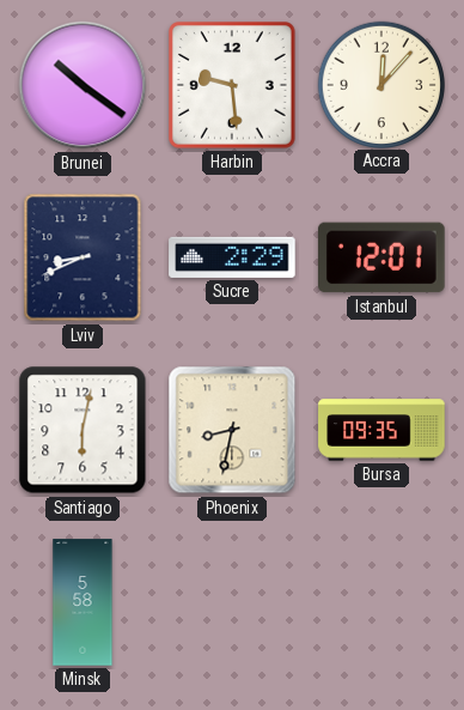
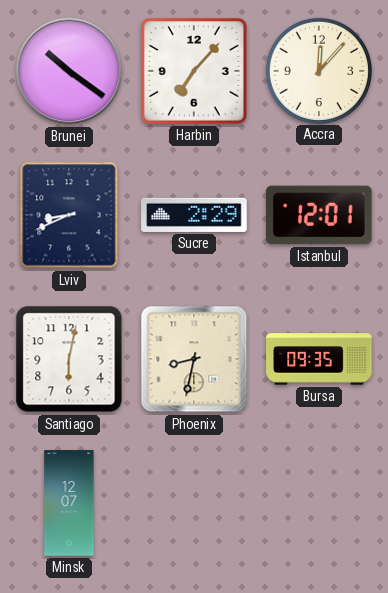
Harbin: 9:29 -> 7:07 (195, 72)
Minsk: 5:58 -> 12:07 (69, 503)
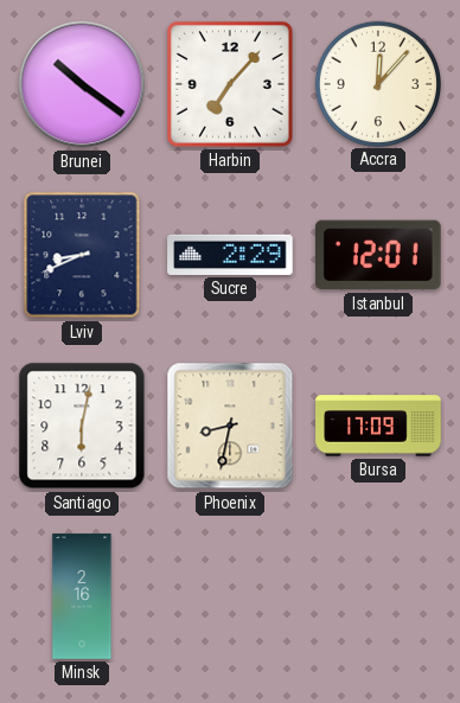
Bursa: 09:35 -> 17:09 (378, 426)
Minsk: 12:07 -> 2:16 (82, 596)
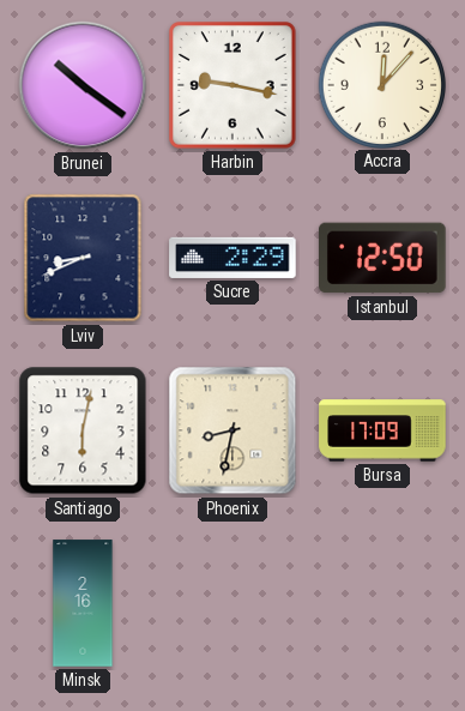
Harbin: 7:07 -> 9:17 (234, 86)
Istanbul: 12:01 -> 12:50 (384, 258)
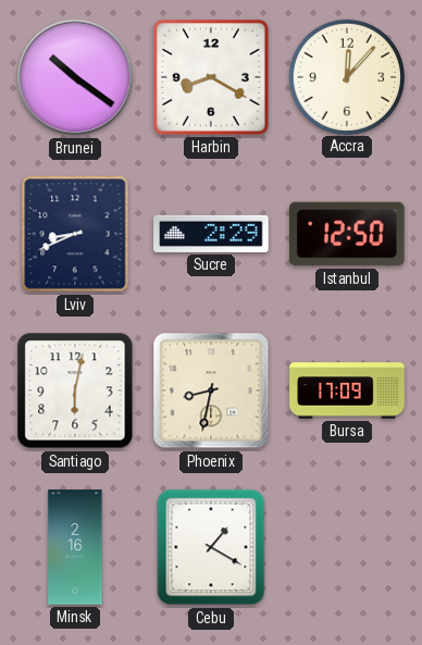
Harbin: 9:17 -> 8:20 (212, 78)
Cebu: none -> 1:20 (211, 547)
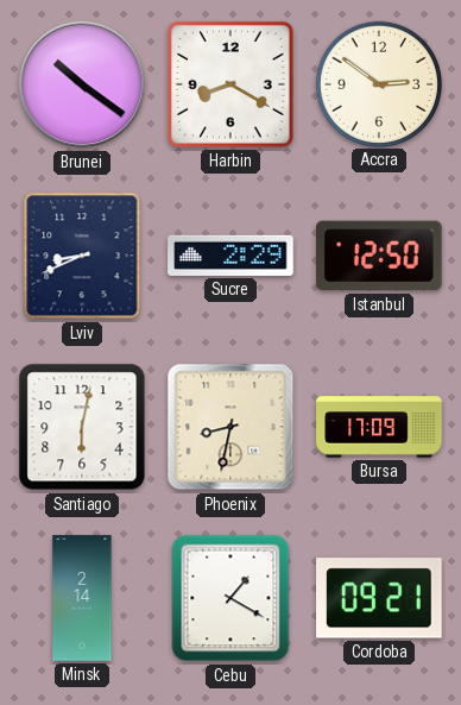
Accra: 12:07 -> 2:51 (378, 83)
Minsk: 2:16 -> 2:14 (82, 598)
Cordoba: none -> 09:21 (380, 598)
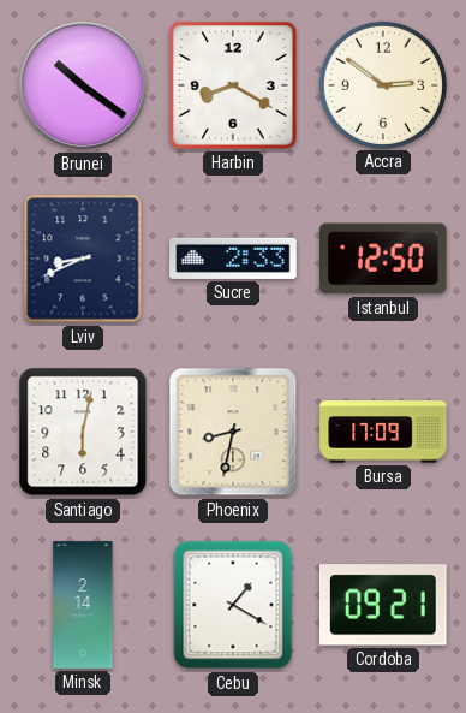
Sucre: 2:29 -> 2:33 (233, 259)
